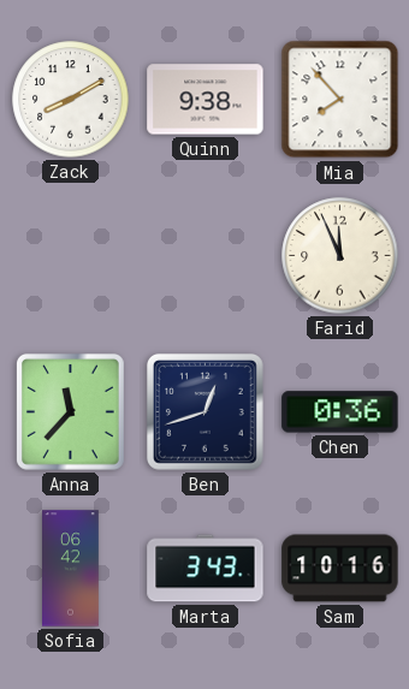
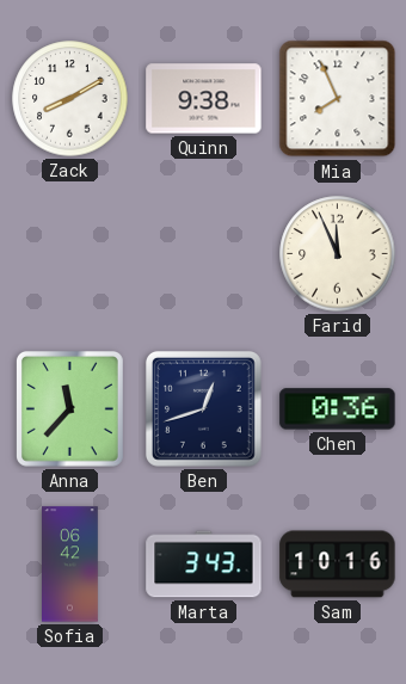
Mia: 7:53 -> 7:56 (338, 99)
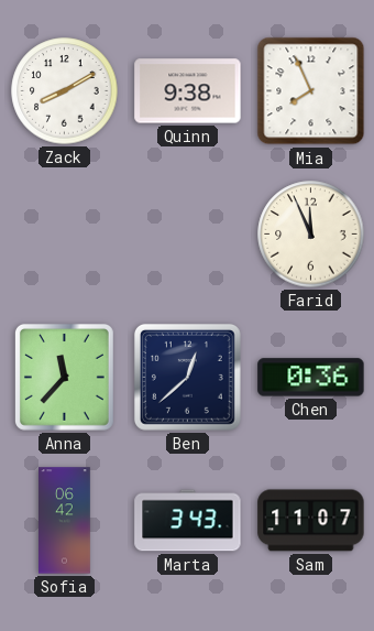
Ben: 12:42 -> 12:38 (187, 377)
Sam: 10:16 -> 11:07 (311, 521)
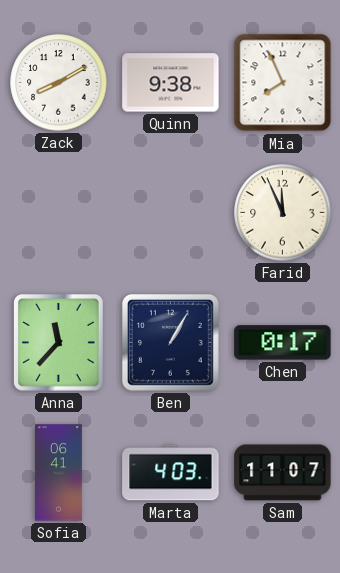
Ben: 12:38 -> 1:05 (170, 342)
Chen: 0:36 -> 0:17 (283, 343)
Sofia: 06:42 -> 06:41 (59, 473)
Marta: 3:43 -> 4:03 (171, 473)
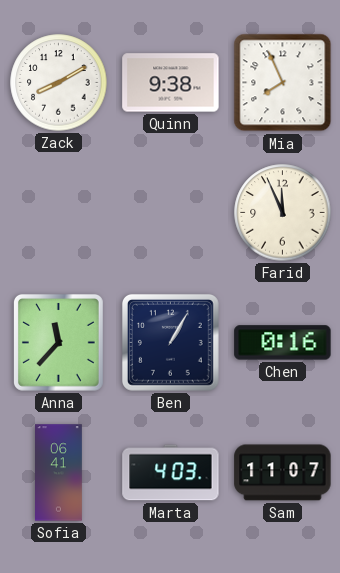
Chen: 0:17 -> 0:16 (283, 343)
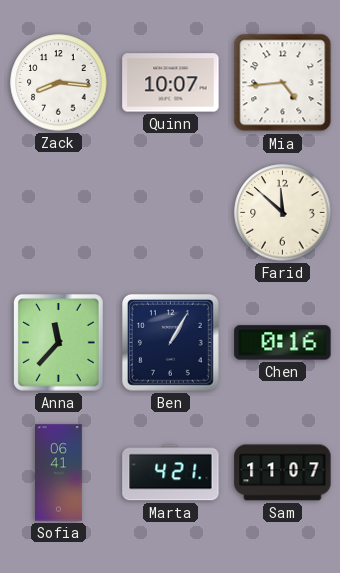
Zack: 8:10 -> 8:16 (59, 83)
Quinn: 9:38 -> 10:07 (171, 83)
Mia: 7:56 -> 4:44 (283, 83)
Farid: 11:56 -> 11:52 (283, 213)
Marta: 4:03 -> 4:21 (171, 473)
